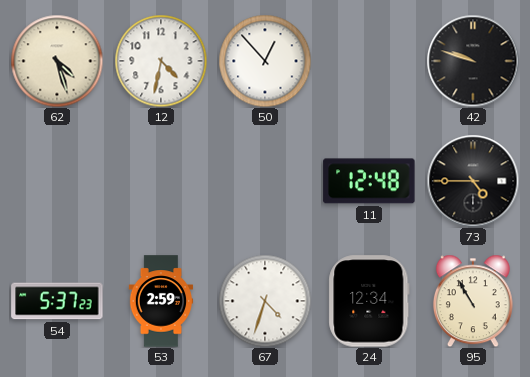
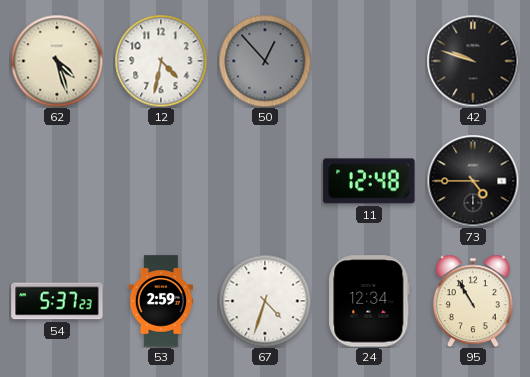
50 dial: white -> grey (265, 61)
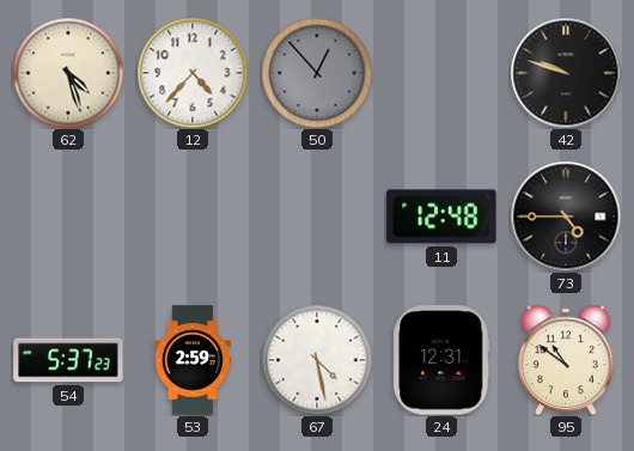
12: 4:32 -> 4:37 (193, 73)
67: 4:33 -> 4:28 (317, 360)
24: 12:34 -> 12:31 (441, 360)
95: 10:55 -> 10:51 (566, 360)
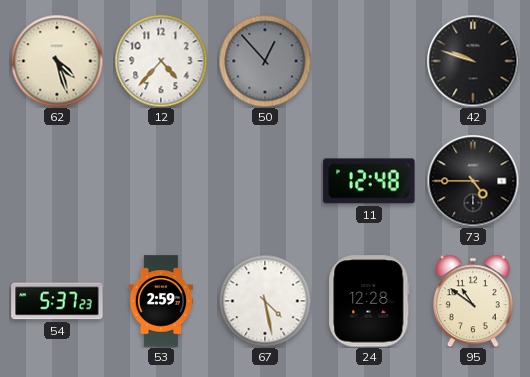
24: 12:31 -> 12:28 (369, 301)
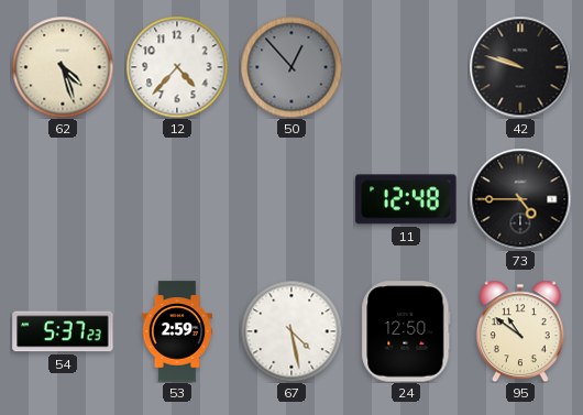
24: 12:28 -> 12:50 (406, 331)
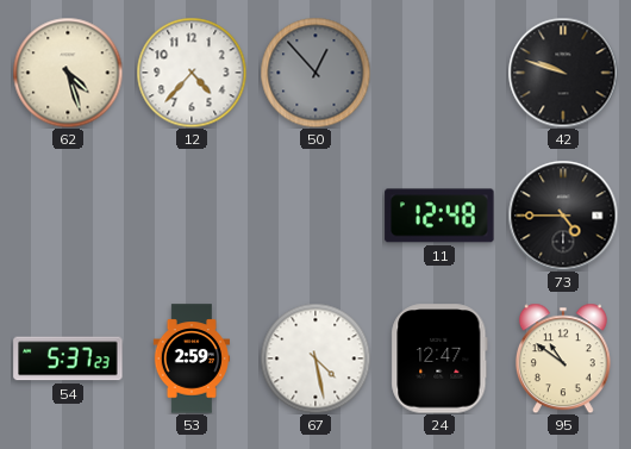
24: 12:50 -> 12:47 (439, 358)
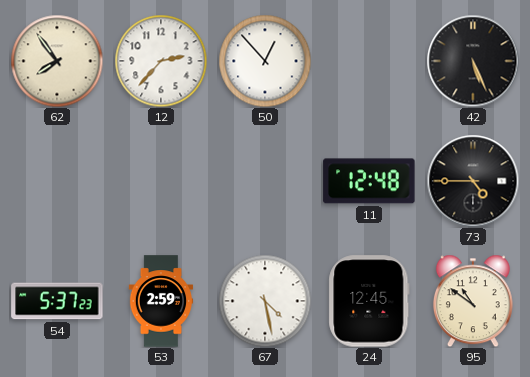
62: 4:27 -> 7:54 (57, 61)
12: 4:37 -> 2:37 (161, 61)
50 dial: grey -> white (265, 61)
42: 9:48 -> 5:26 (473, 61)
24: 12:47 -> 12:45 (369, 301)
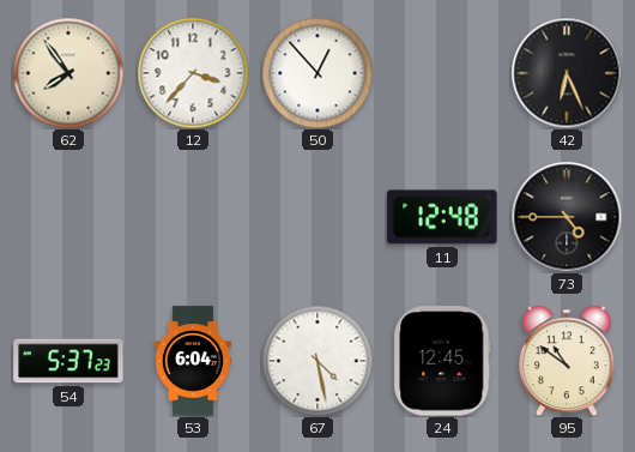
12: 2:37 -> 3:37 (193, 73)
42: 5:26 -> 6:26 (567, 73)
53: 2:59 -> 6:04 (193, 361)
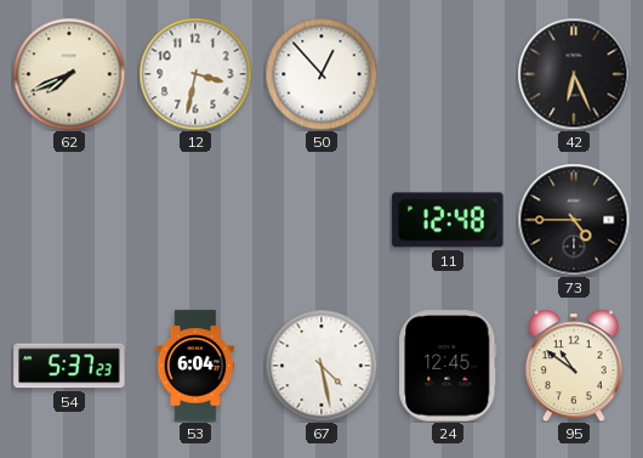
62: 7:54 -> 7:41 (69, 74)
12: 3:37 -> 3:32 (195, 74)
